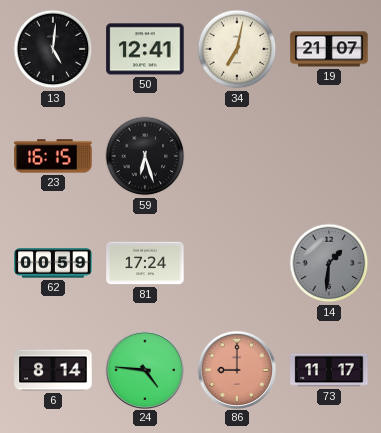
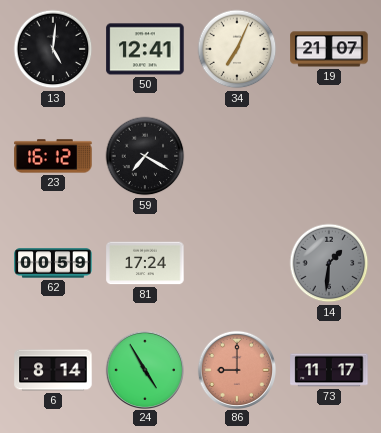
34: 7:02 -> 7:04 (237, 49)
23: 16:15 -> 16:12 (53, 156)
59: 6:27 -> 7:20 (145, 156)
24: 4:46 -> 4:55 (144, 369)
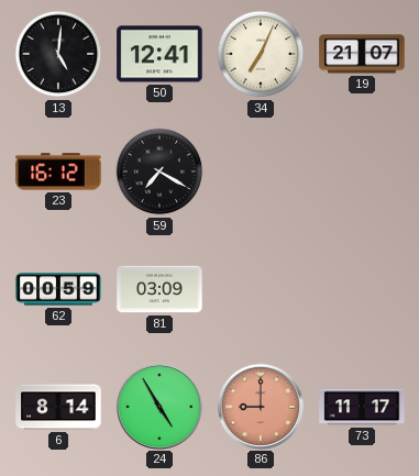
81: 17:24 -> 03:09 (159, 289)
14: 1:31 -> none (329, 263)
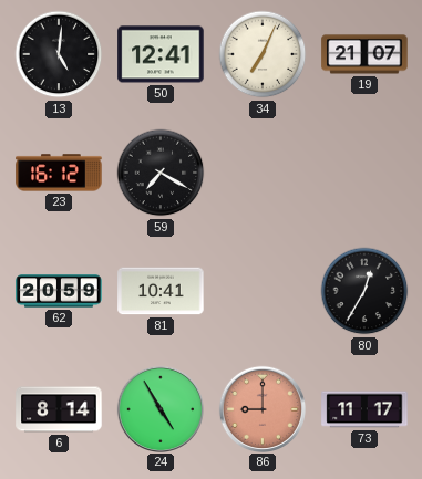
62: 00:59 -> 20:59 (59, 291)
81: 03:09 -> 10:41 (161, 291)
80: none -> 12:35 (364, 291)
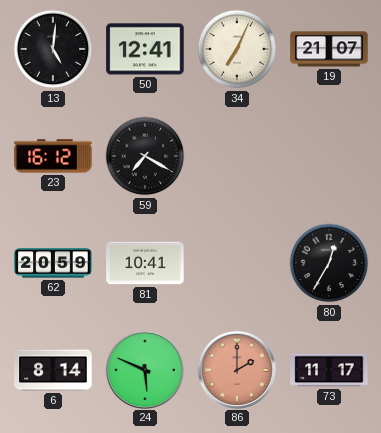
24: 4:55 -> 5:49 (144, 369)
86: 9:00 -> 2:00 (236, 369)
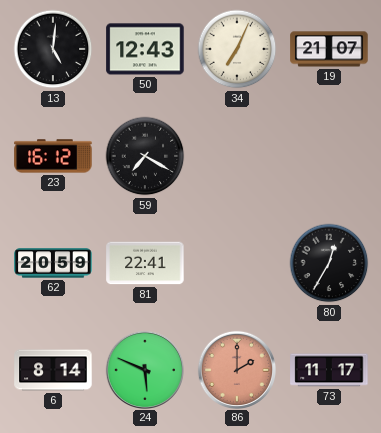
50: 12:41 -> 12:43 (145, 49)
81: 10:41 -> 22:41 (145, 263)
